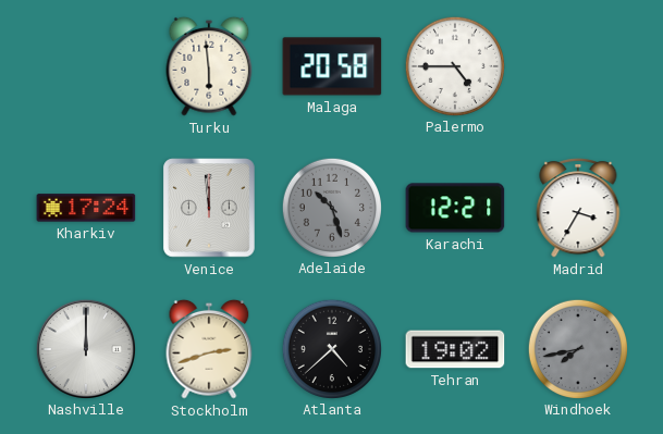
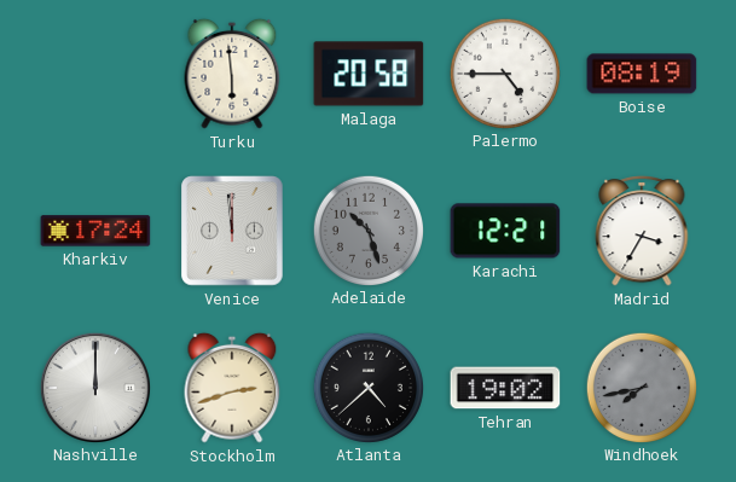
Boise: none -> 08:19 (642, 74)
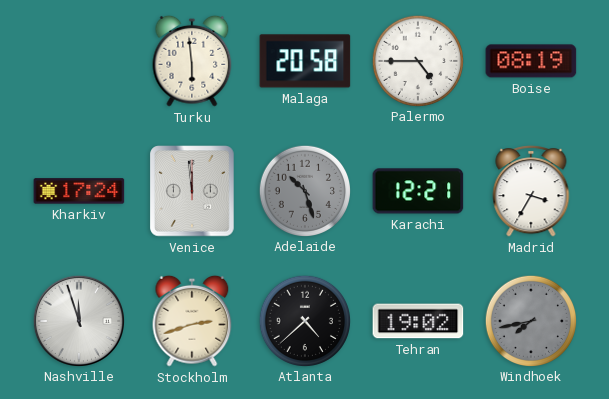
Nashville: 12:00 -> 11:57 (78, 320)
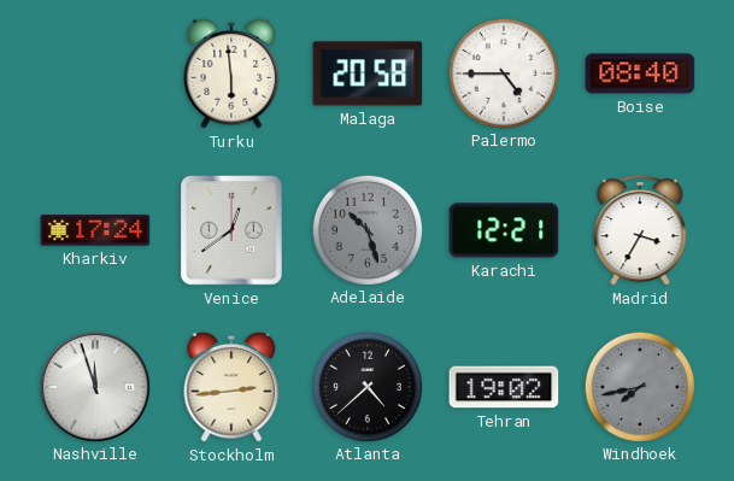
Boise: 08:19 -> 08:40 (640, 74)
Venice: 11:59 -> 12:39 (231, 230)
Stockholm: 2:42 -> 2:44 (231, 387)
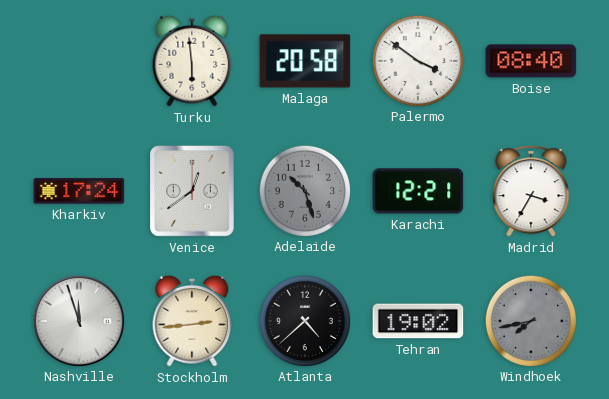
Palermo: 4:45 -> 3:51 (417, 60)
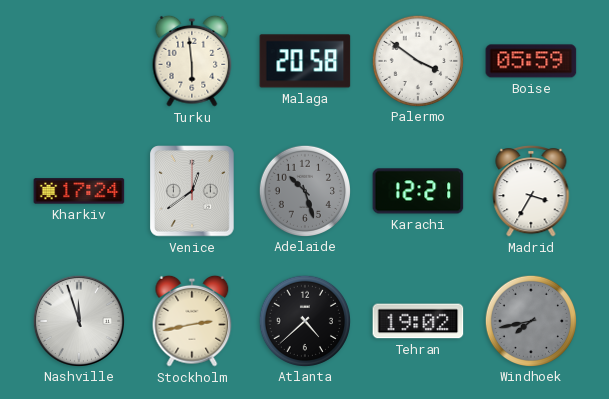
Boise: 08:40 -> 05:59 (531, 61)
Stockholm: 2:44 -> 2:43 (192, 321)
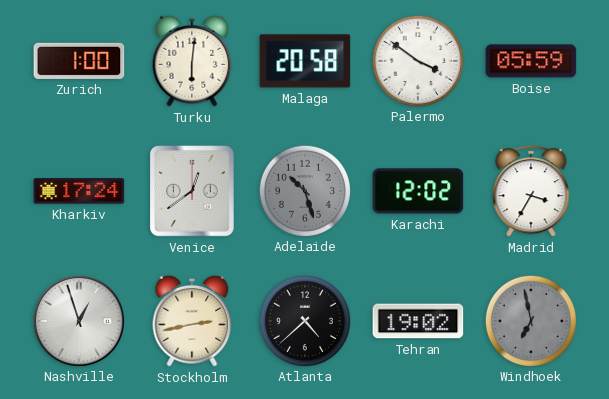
Zurich: none -> 1:00 (79, 61)
Turku: 5:59 -> 6:01 (192, 61)
Karachi: 12:21 -> 12:02 (418, 191)
Nashville: 11:57 -> 12:57 (78, 320)
Windhoek: 7:43 -> 6:58 (530, 320)
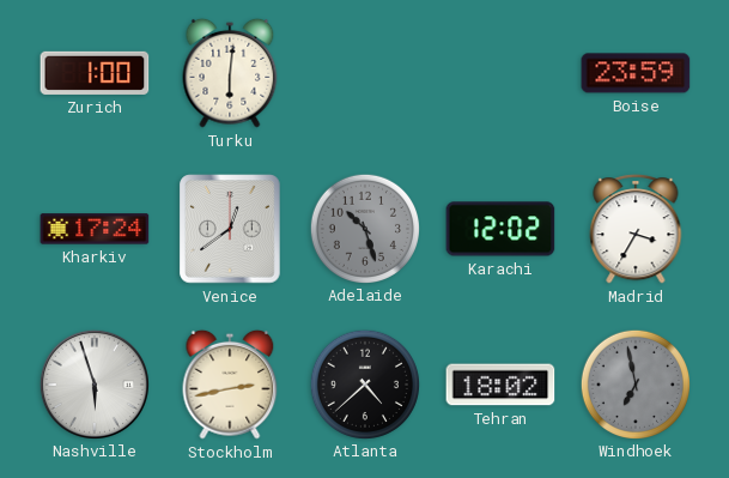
Malaga: 20:58 -> none (305, 61)
Palermo: 3:51 -> none (417, 60)
Boise: 05:59 -> 23:59 (636, 73)
Nashville: 12:57 -> 5:57 (93, 383)
Tehran: 19:02 -> 18:02 (500, 385)
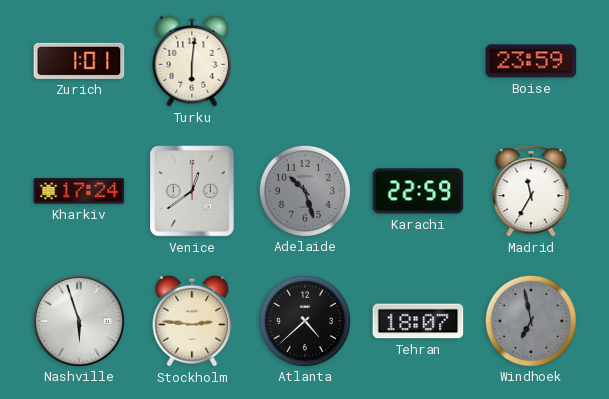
Zurich: 1:00 -> 1:01 (79, 61)
Karachi: 12:02 -> 22:59 (418, 191)
Madrid: 3:35 -> 11:35 (531, 192)
Stockholm: 2:43 -> 2:46 (192, 321)
Tehran: 18:02 -> 18:07 (418, 321)
